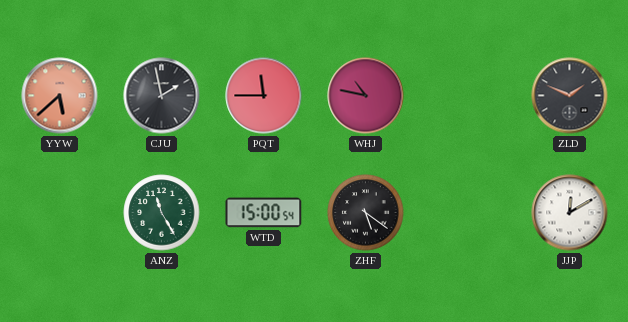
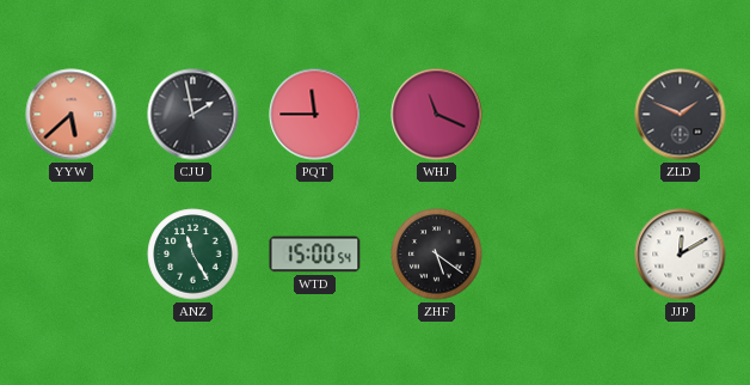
WHJ: 10:47 -> 11:19 (437, 115)
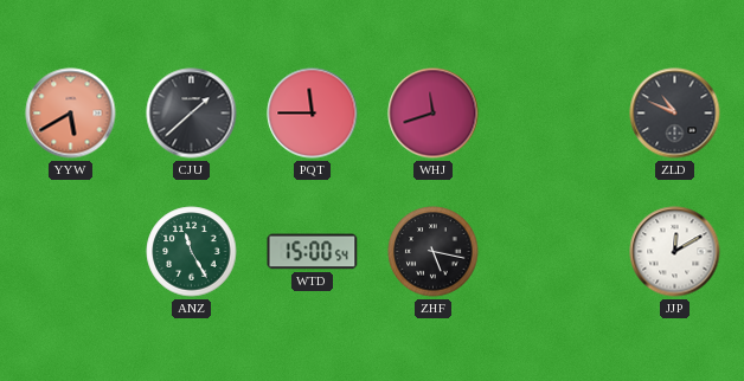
YYW: 5:38 -> 5:40 (71, 114)
CJU: 1:58 -> 1:38 (192, 114)
WHJ: 11:19 -> 11:42 (434, 114)
ZLD: 1:49 -> 10:49 (675, 114)
ZHF: 5:21 -> 5:17 (434, 252)
